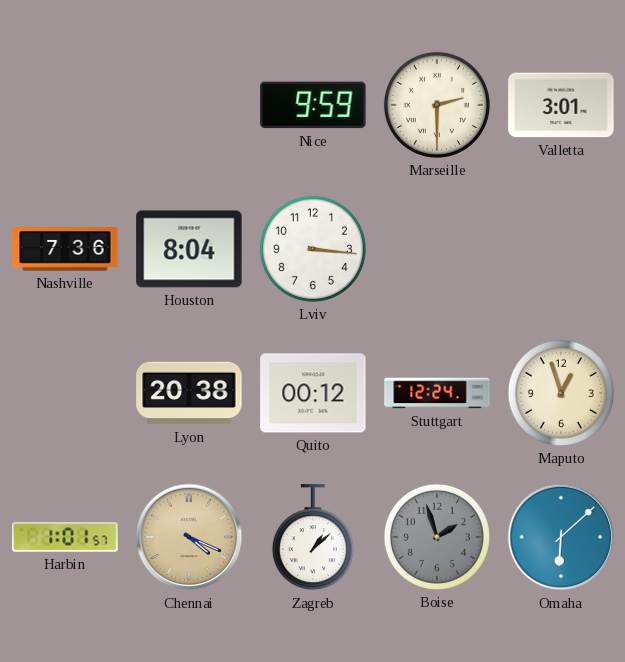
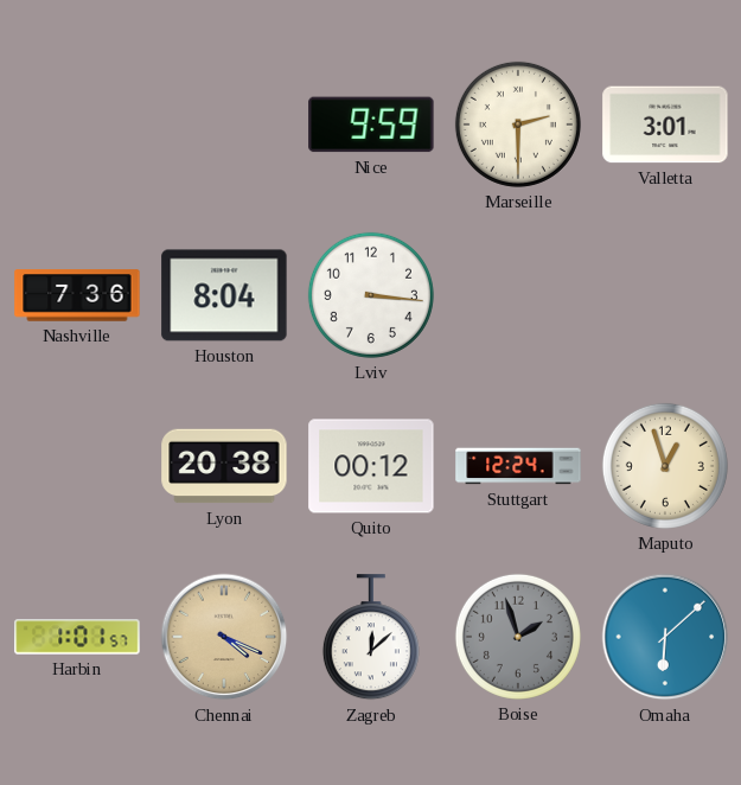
Zagreb: 1:08 -> 12:08 (371, 638)
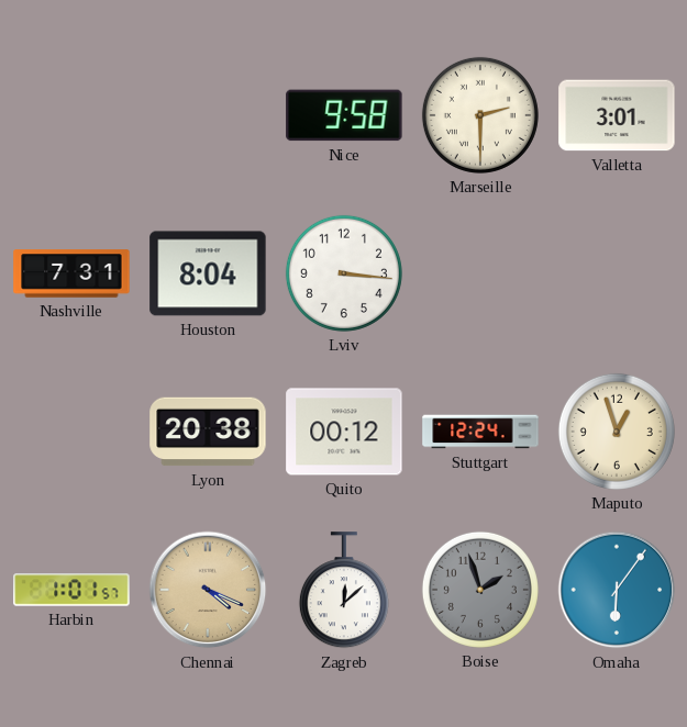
Nice: 9:59 -> 9:58 (344, 115)
Nashville: 7:36 -> 7:31 (71, 273)
Omaha: 6:08 -> 6:06 (617, 590)
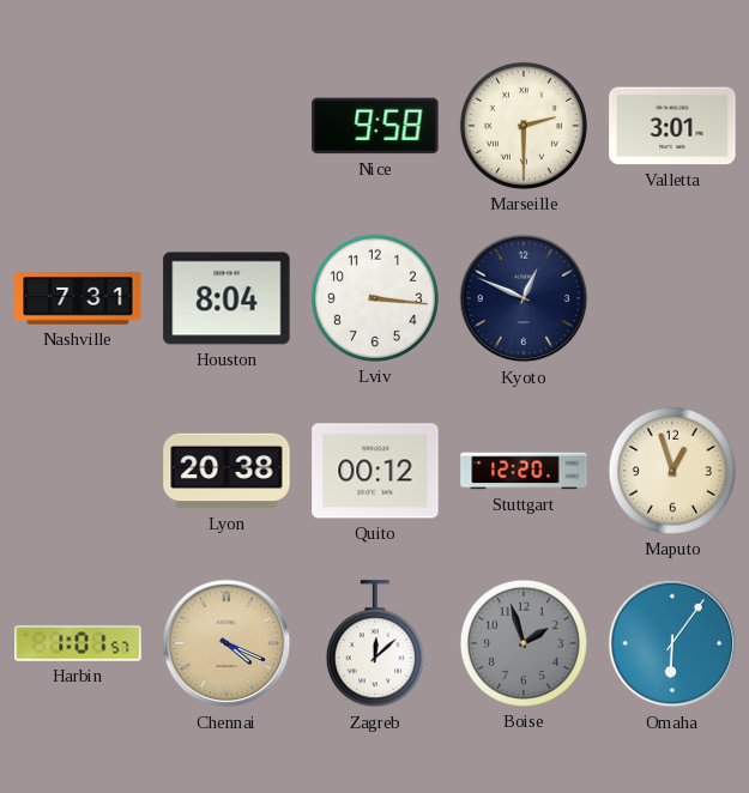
Kyoto: none -> 12:49 (524, 298)
Stuttgart: 12:24 -> 12:20 (524, 471)
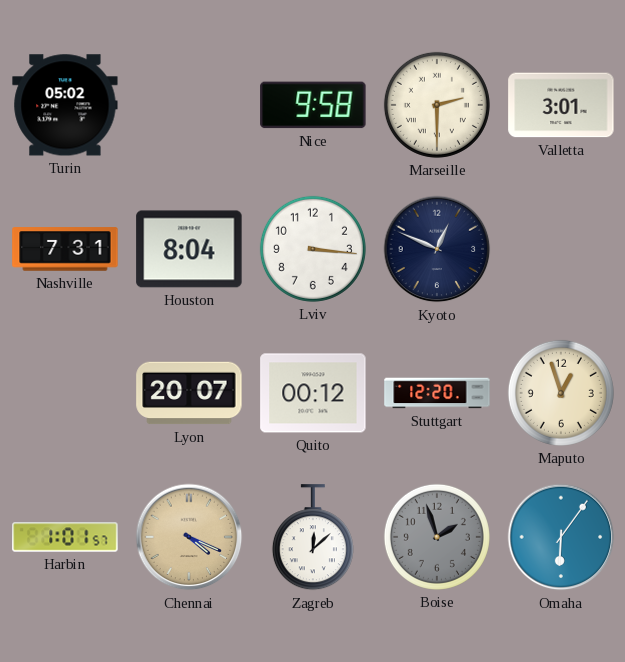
Turin: none -> 05:02 (65, 105)
Lyon: 20:38 -> 20:07 (189, 393)
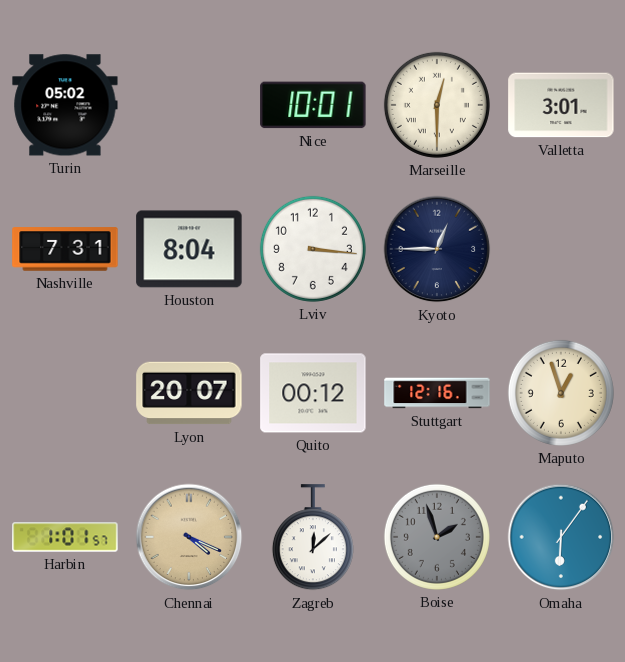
Nice: 9:58 -> 10:01 (313, 105)
Marseille: 2:30 -> 12:30 (437, 105)
Kyoto: 12:49 -> 12:45 (437, 249)
Stuttgart: 12:20 -> 12:16 (437, 393)
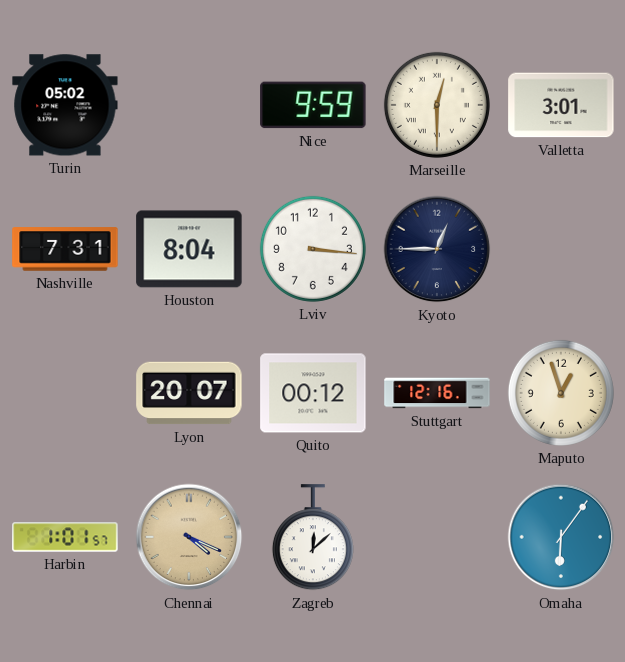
Nice: 10:01 -> 9:59 (313, 105)
Boise: 1:57 -> none (437, 537)
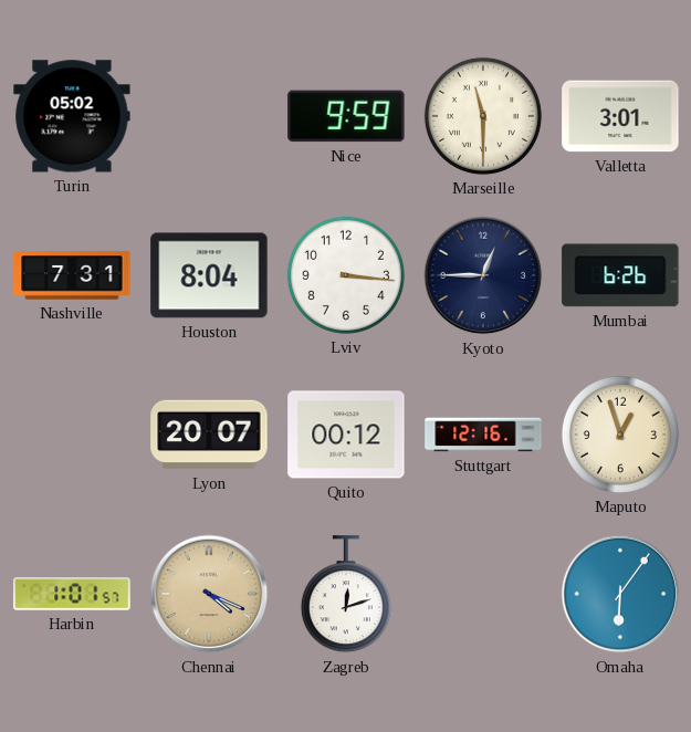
Marseille: 12:30 -> 11:30 (483, 116)
Mumbai: none -> 6:26 (620, 275)
Zagreb: 12:08 -> 12:12 (346, 595)
